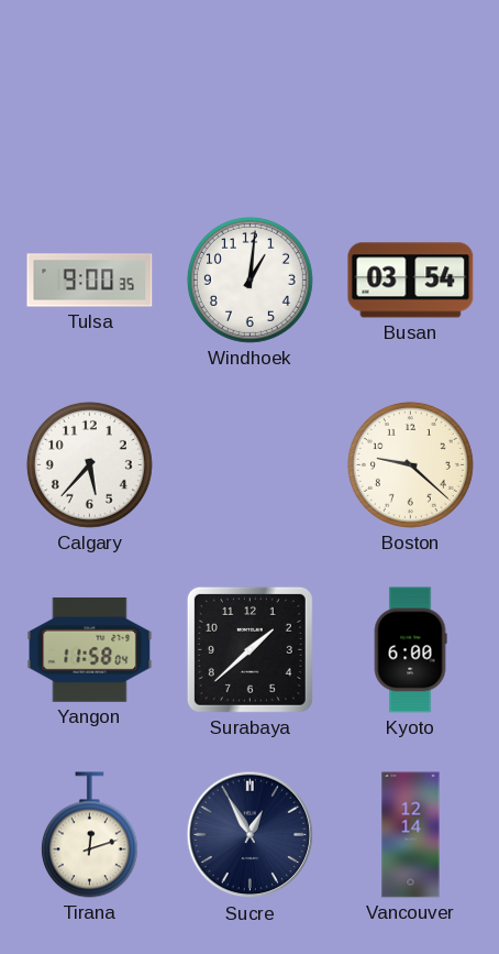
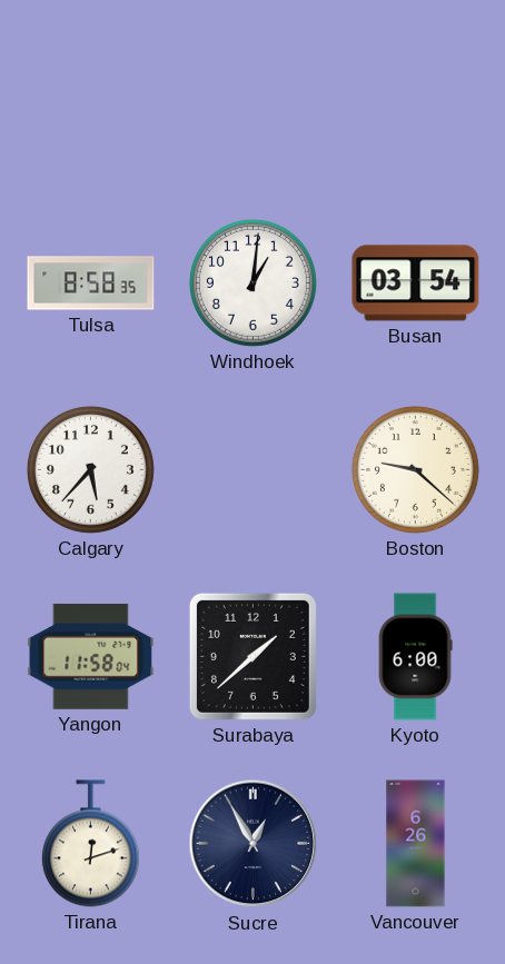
Tulsa: 9:00 -> 8:58 (91, 284)
Vancouver: 12:14 -> 6:26 (416, 844)
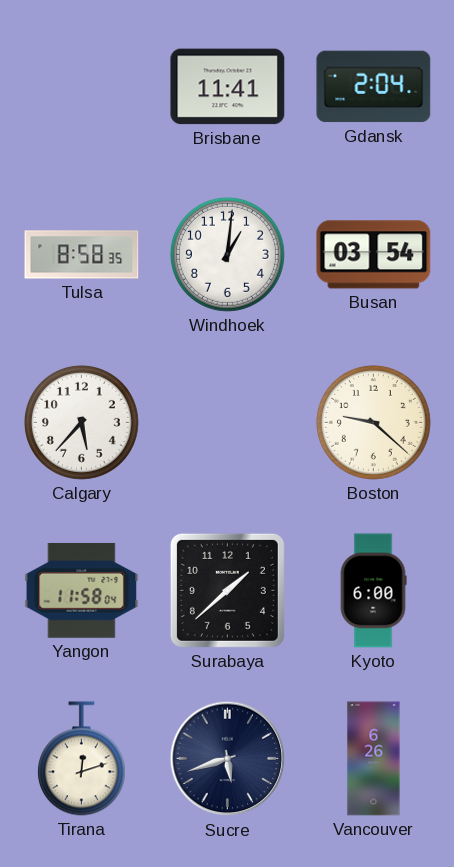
Brisbane: none -> 11:41 (228, 87)
Gdansk: none -> 2:04 (374, 87)
Sucre: 12:55 -> 5:42 (228, 759)
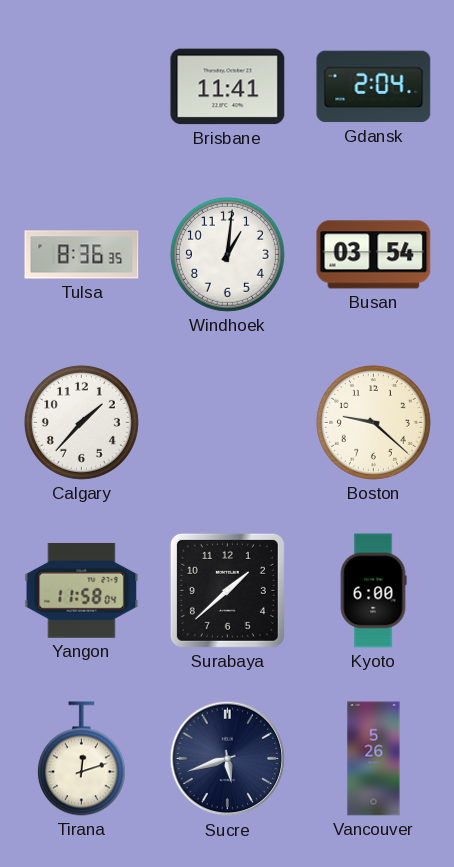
Tulsa: 8:58 -> 8:36 (82, 255)
Calgary: 5:37 -> 1:37 (81, 422)
Vancouver: 6:26 -> 5:26 (374, 759)
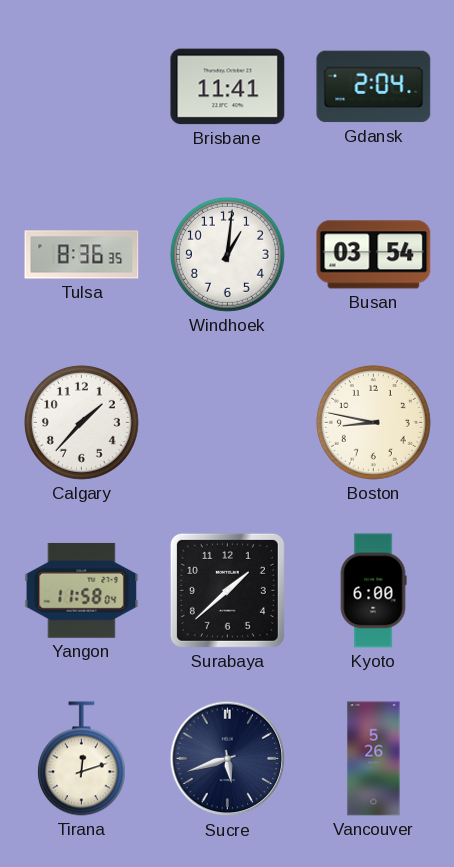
Boston: 9:22 -> 8:47 (373, 422)
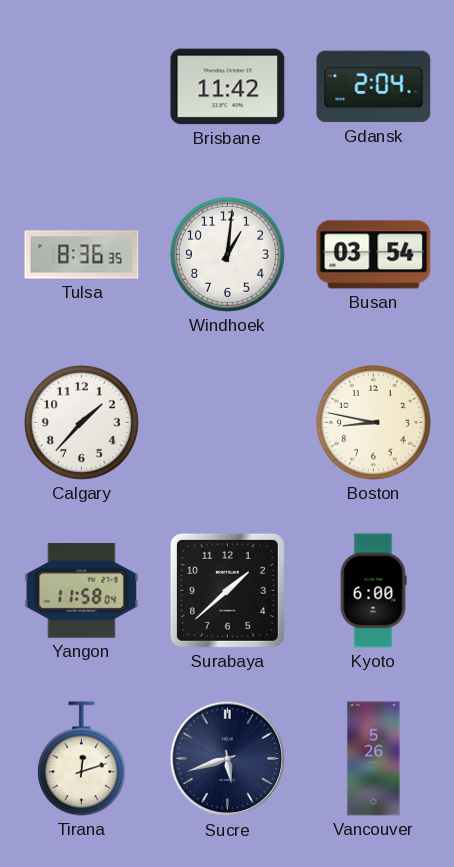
Brisbane: 11:41 -> 11:42 (228, 87)
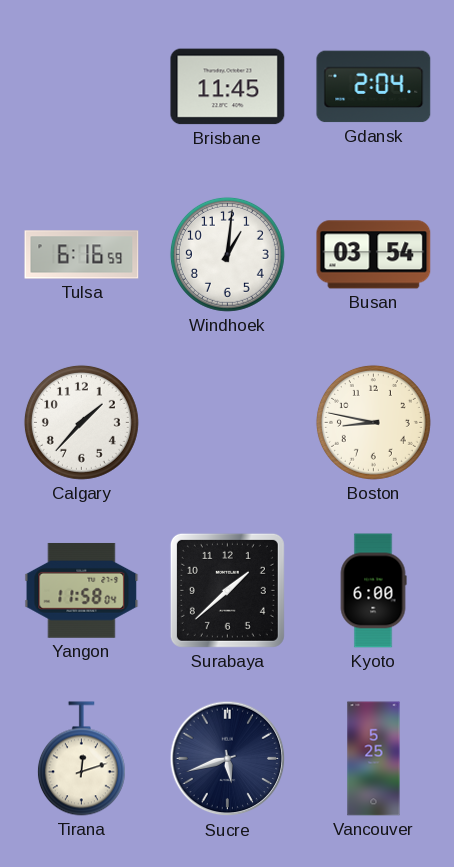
Brisbane: 11:42 -> 11:45 (228, 87)
Tulsa: 8:36 -> 6:16 (82, 255)
Vancouver: 5:26 -> 5:25 (374, 759)
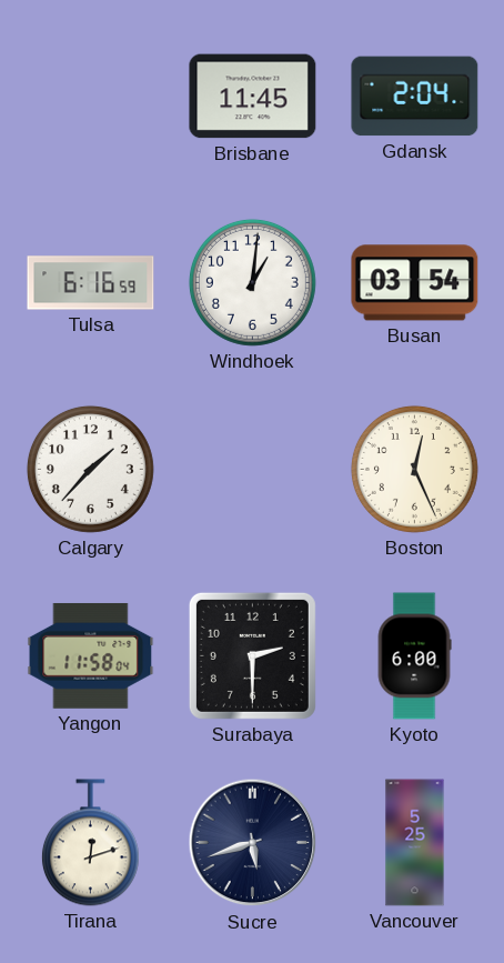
Boston: 8:47 -> 12:26 (414, 469)
Surabaya: 1:38 -> 2:30 (252, 655)
